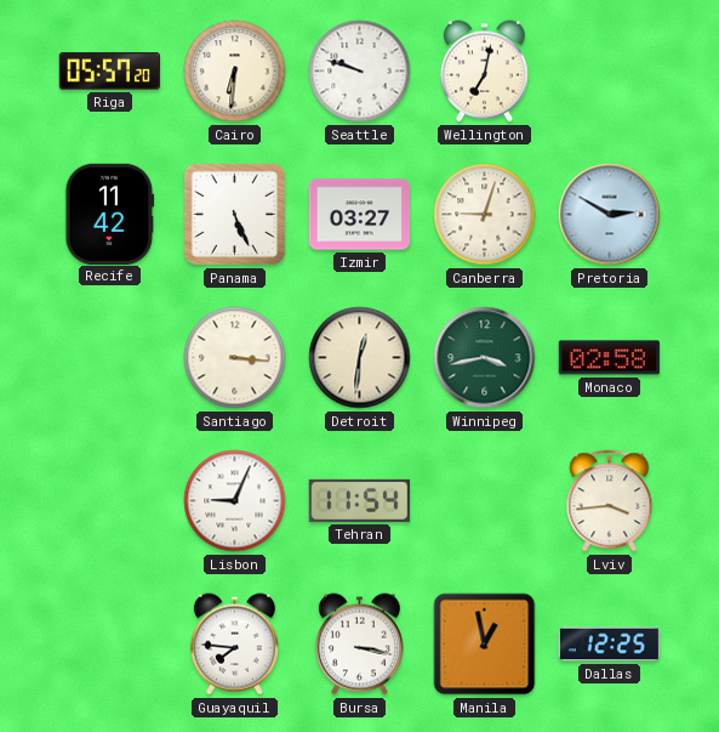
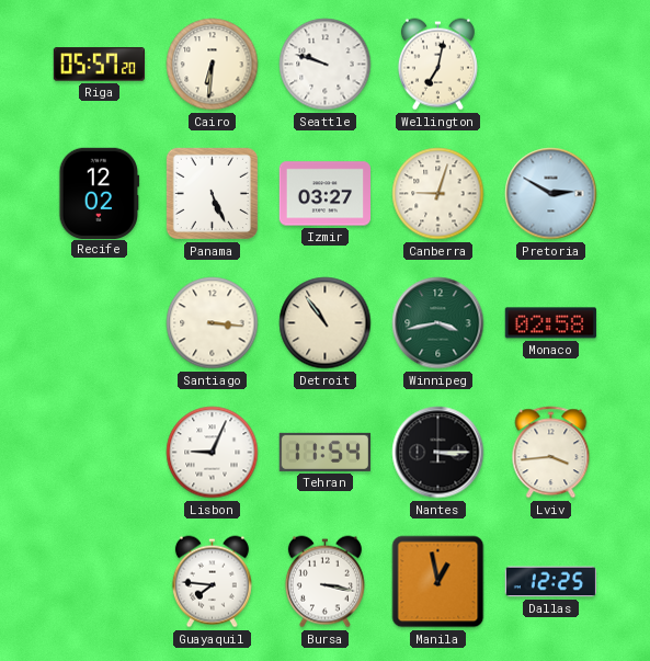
Recife: 11:42 -> 12:02 (100, 193)
Detroit: 12:31 -> 10:54 (326, 323)
Nantes: none -> 3:15 (438, 453)
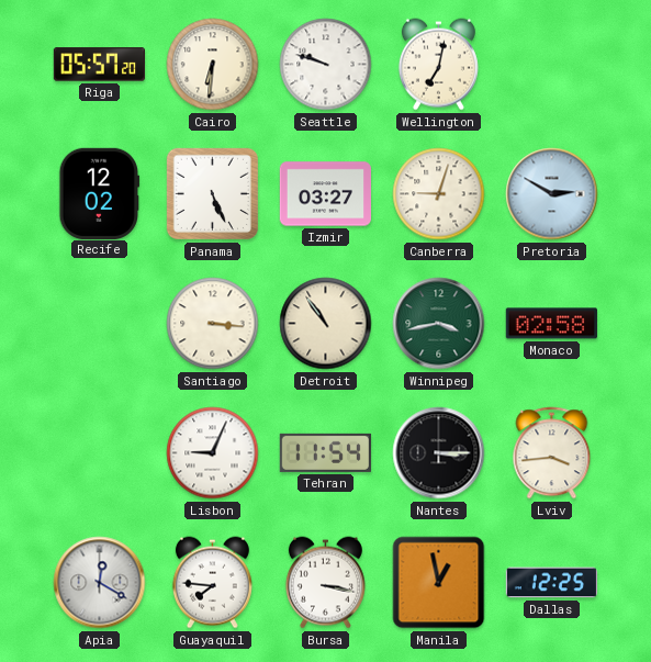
Apia: none -> 12:20 (100, 583)
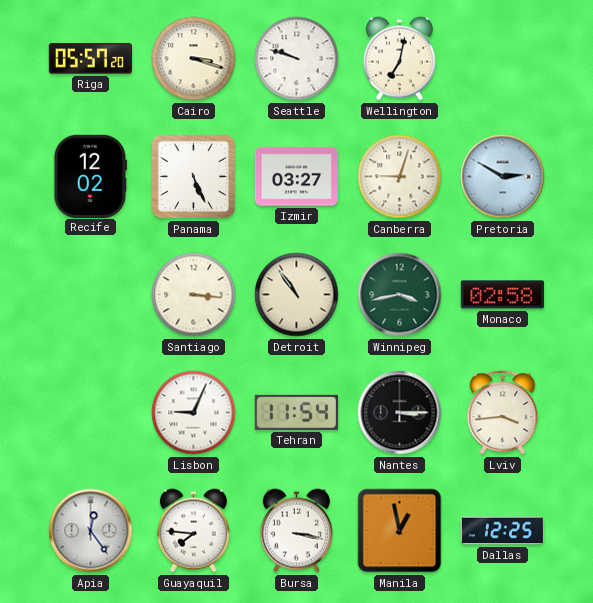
Cairo: 6:31 -> 3:18 (194, 59)
Apia: 12:20 -> 12:24 (91, 531)
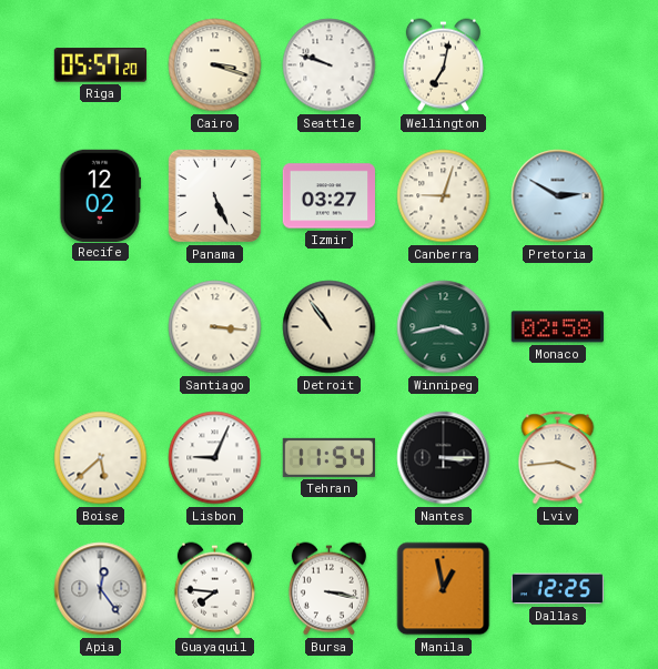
Boise: none -> 5:38 (101, 458)
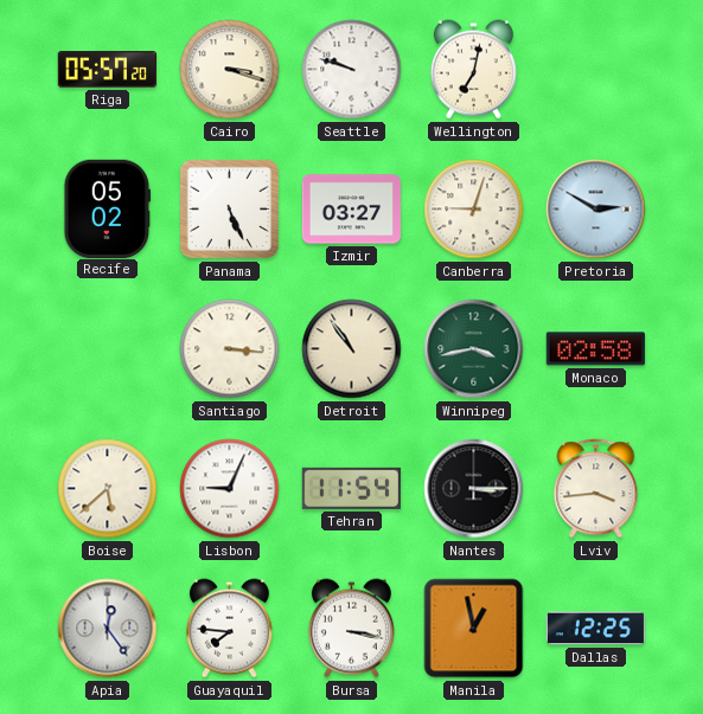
Recife: 12:02 -> 05:02 (108, 208)
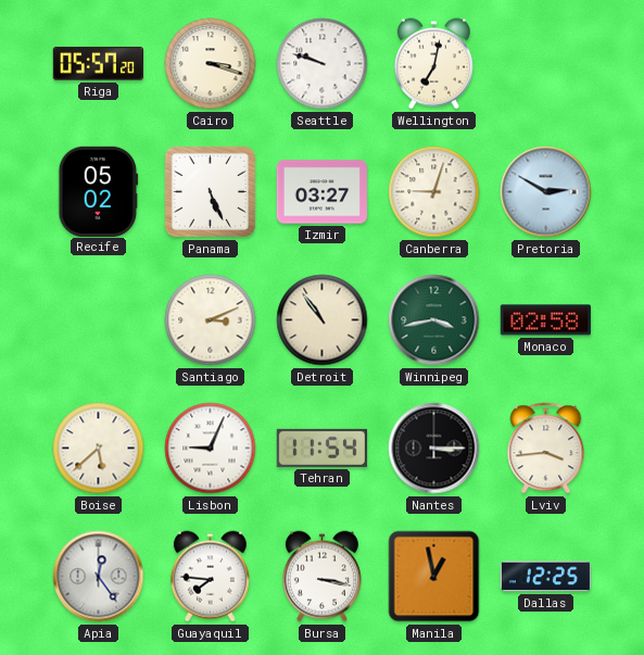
Santiago: 3:16 -> 3:11 (211, 320)
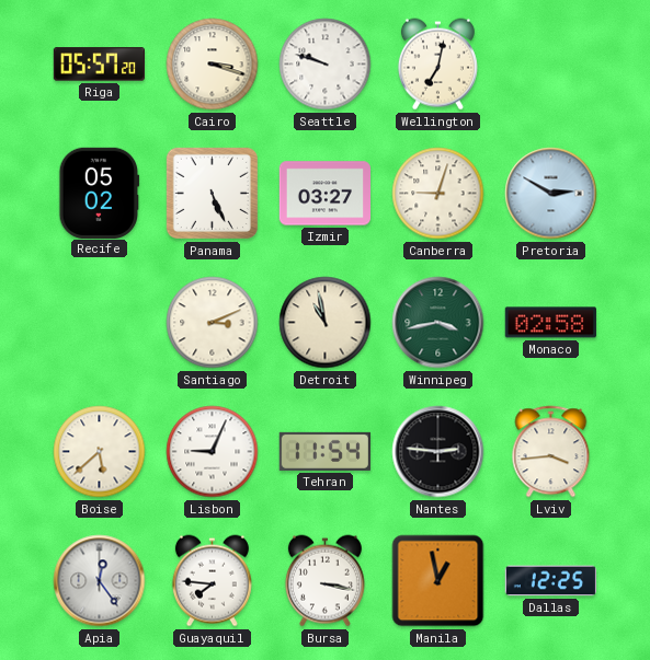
Detroit: 10:54 -> 10:58 (326, 323)
Nantes: 3:15 -> 2:46 (438, 452)
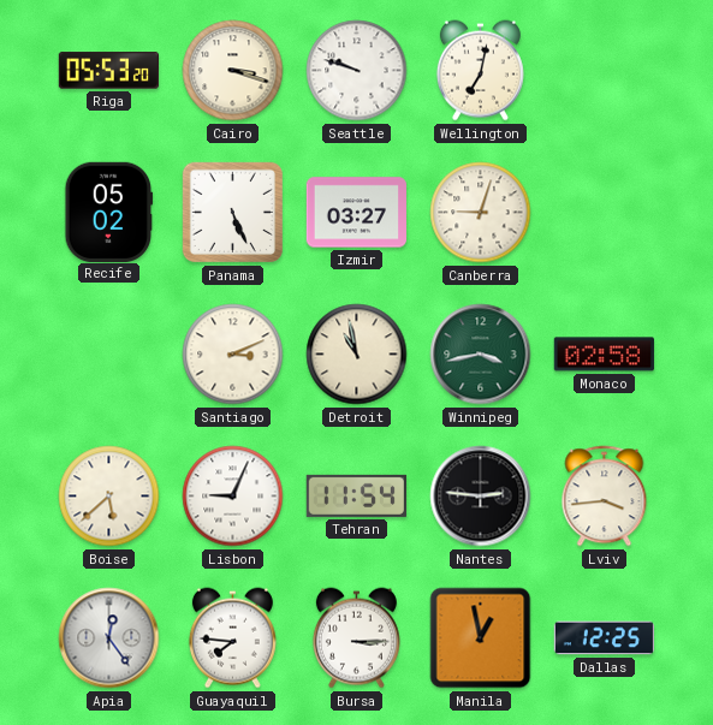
Riga: 05:57 -> 05:53 (108, 71)
Pretoria: 2:50 -> none (551, 194)
Bursa: 3:17 -> 3:15 (356, 638)
